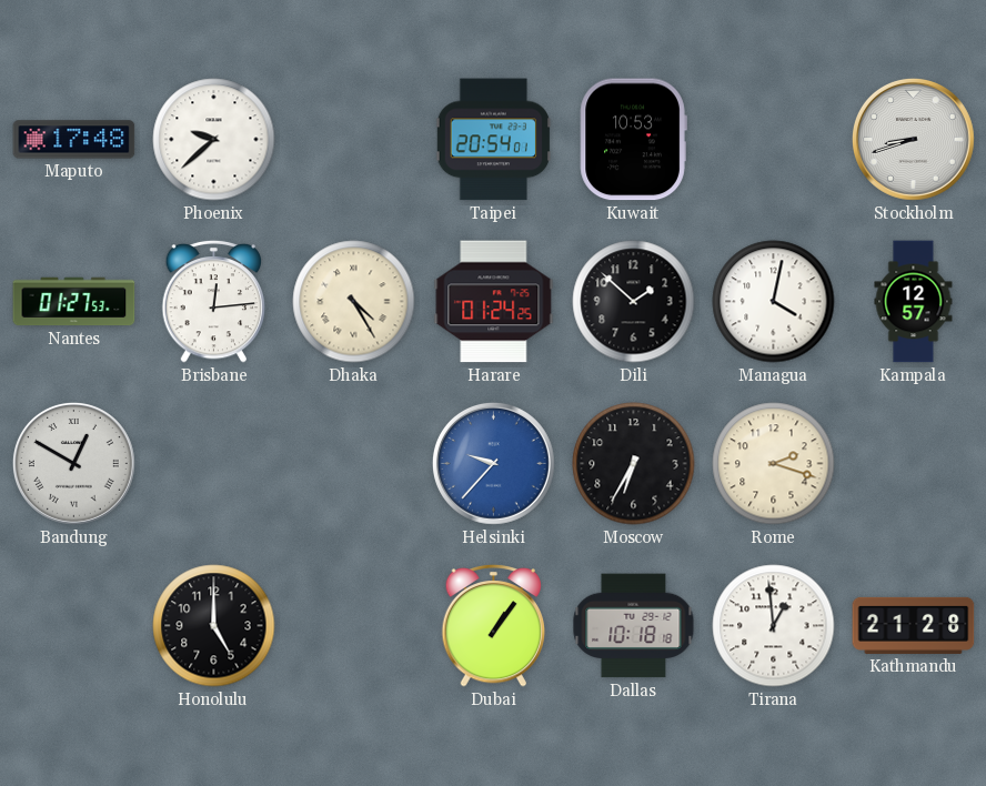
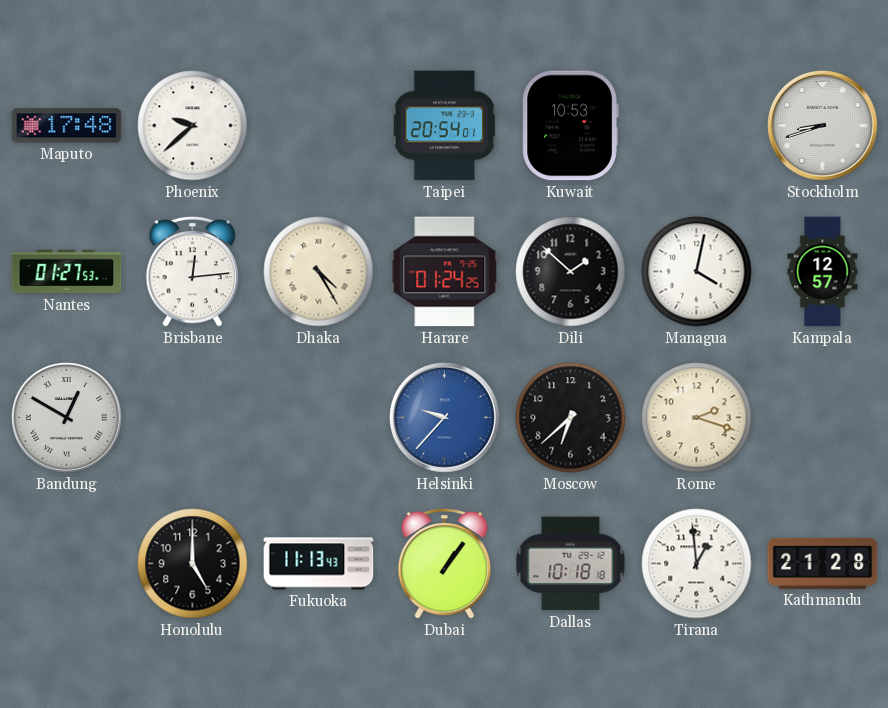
Moscow: 6:35 -> 6:38 (571, 418)
Fukuoka: none -> 11:13 (319, 564)
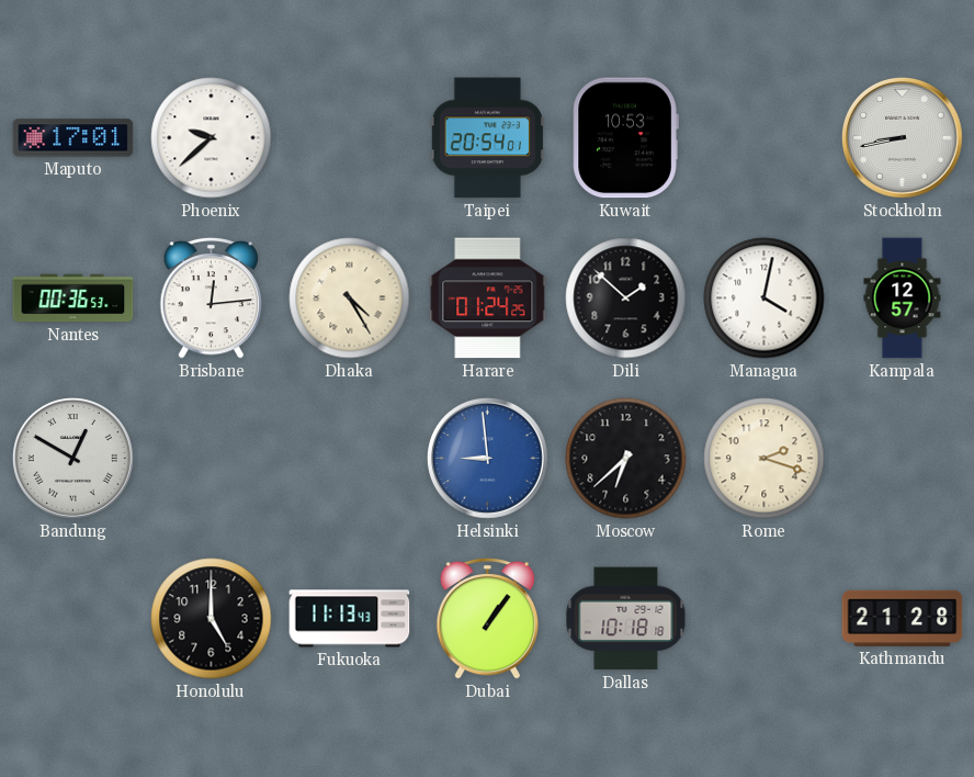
Maputo: 17:48 -> 17:01 (73, 138)
Stockholm: 8:42 -> 8:43 (902, 137)
Nantes: 01:27 -> 00:36 (73, 299)
Helsinki: 9:37 -> 8:59 (487, 458)
Tirana: 12:59 -> none (697, 564)
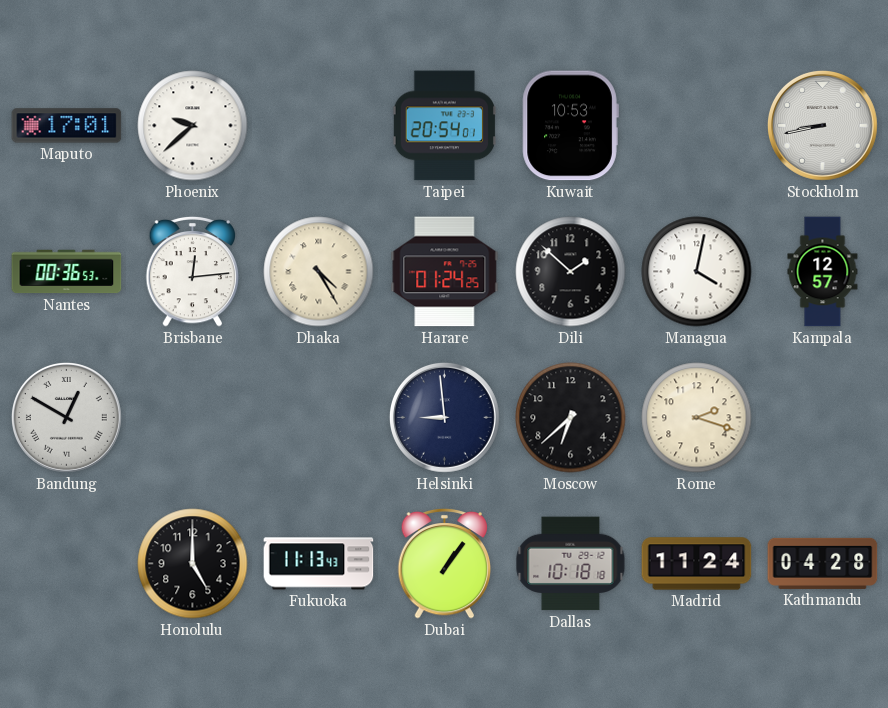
Helsinki dial: blue -> navy (444, 417)
Madrid: none -> 11:24 (697, 564)
Kathmandu: 21:28 -> 04:28 (823, 563)
